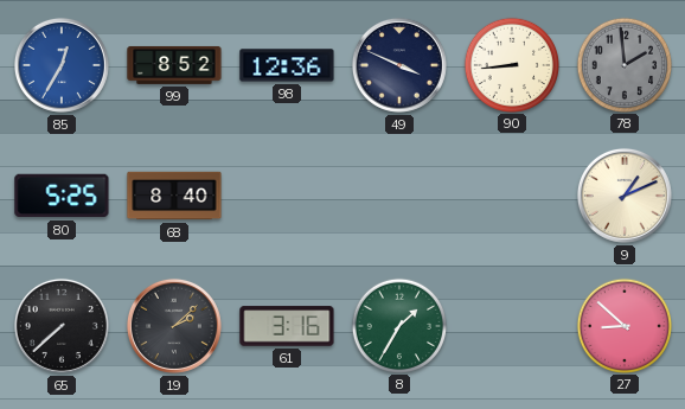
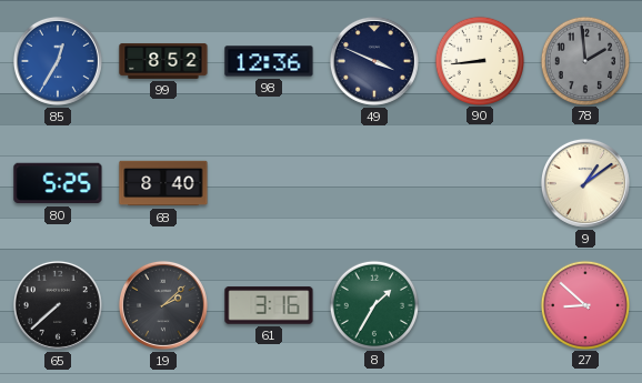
9: 1:11 -> 1:09 (585, 183)
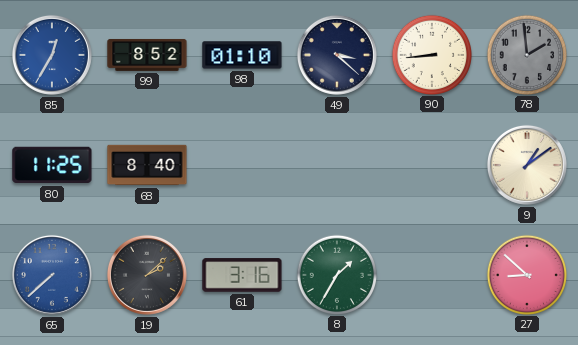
98: 12:36 -> 01:10 (242, 55)
49: 3:49 -> 3:22 (337, 55)
80: 5:25 -> 11:25 (52, 165)
65 dial: black -> blue (52, 275)
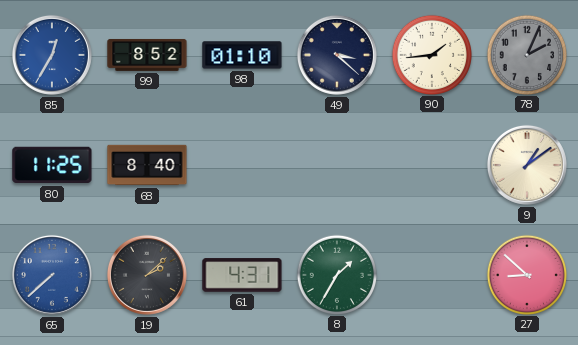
90: 8:44 -> 1:44 (431, 54)
78: 1:59 -> 2:04 (526, 54)
61: 3:16 -> 4:31 (242, 275)
